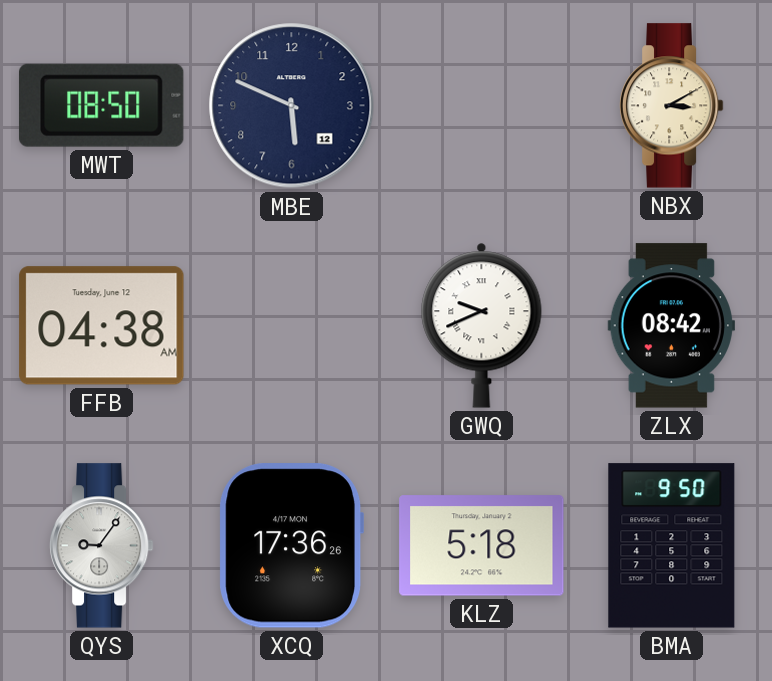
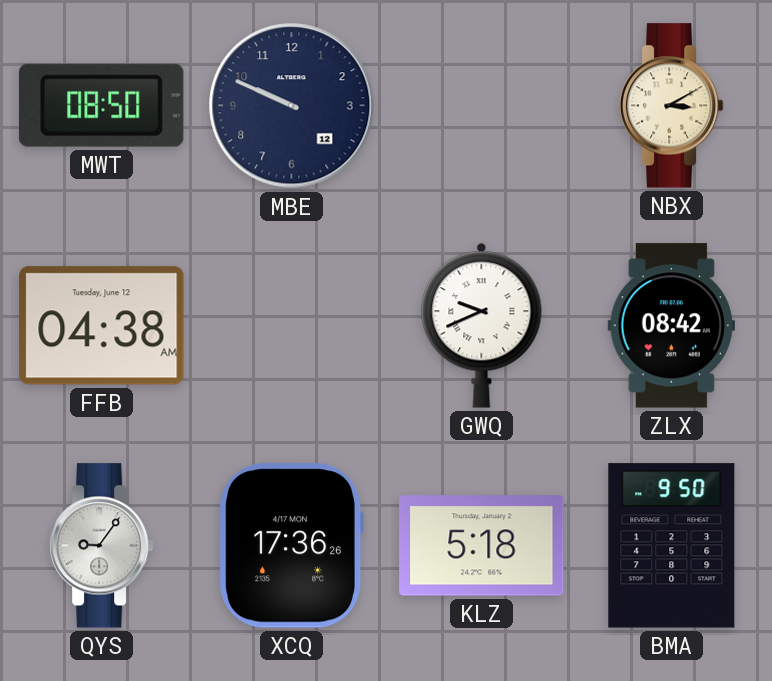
MBE: 5:49 -> 9:49 (292, 106)
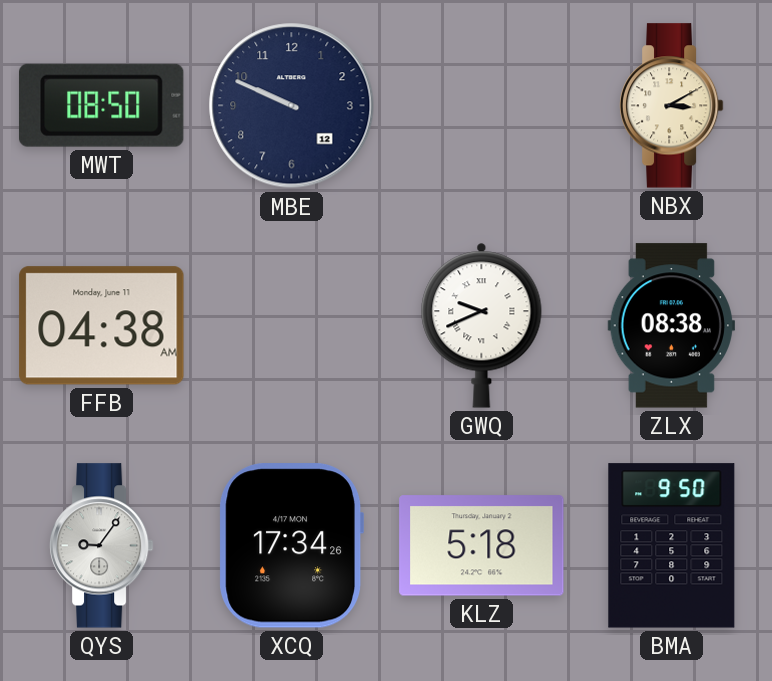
FFB date: Tuesday, June 12 -> Monday, June 11 (102, 326)
ZLX: 08:42 -> 08:38 (671, 326)
XCQ: 17:36 -> 17:34 (291, 546)
